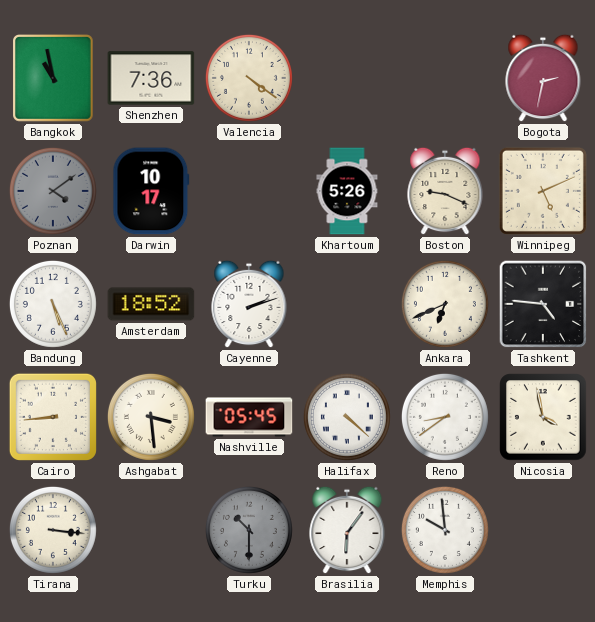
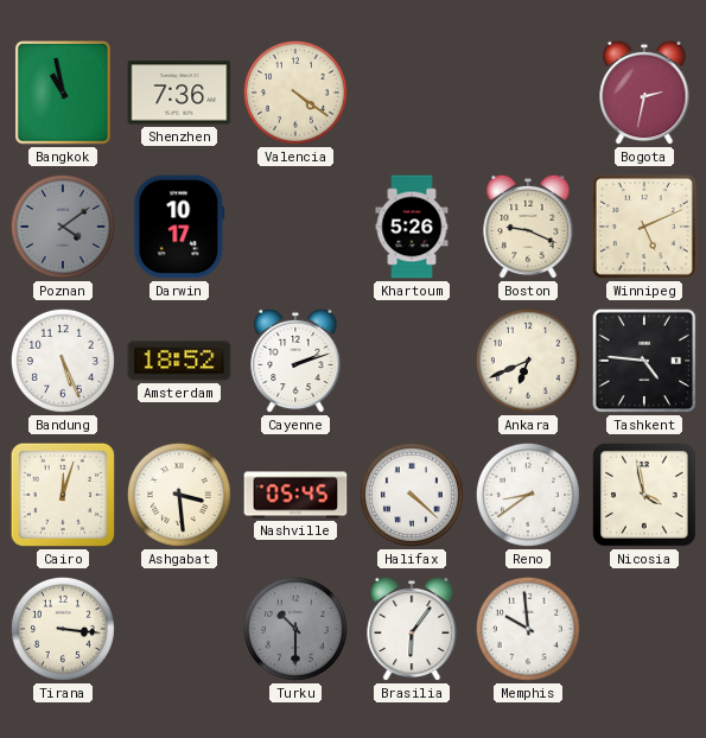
Cairo: 8:44 -> 12:03 (63, 495)
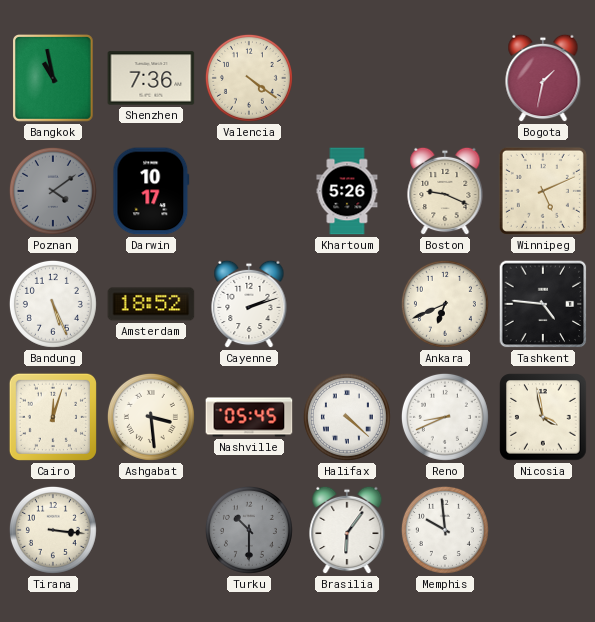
Bogota: 2:32 -> 1:32 (543, 78)
Reno: 8:39 -> 8:41 (445, 417)
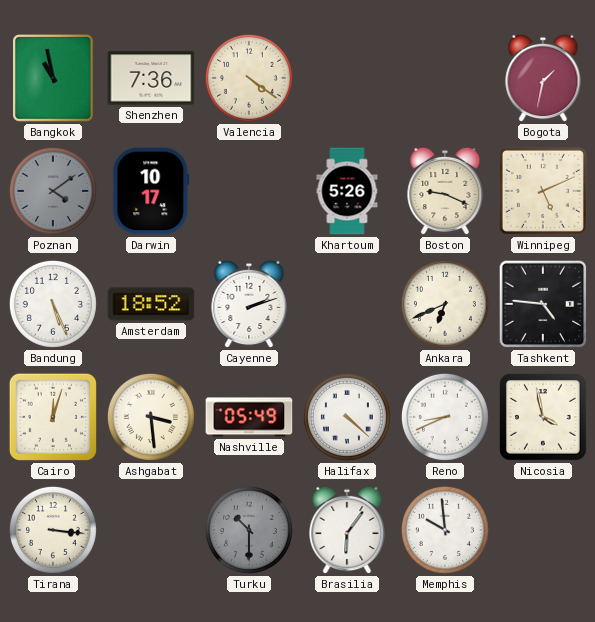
Nashville: 05:45 -> 05:49 (249, 417)
